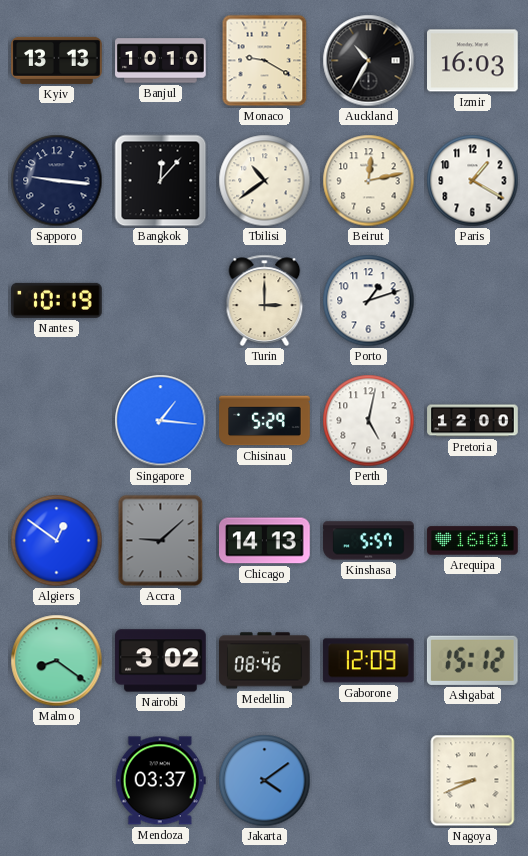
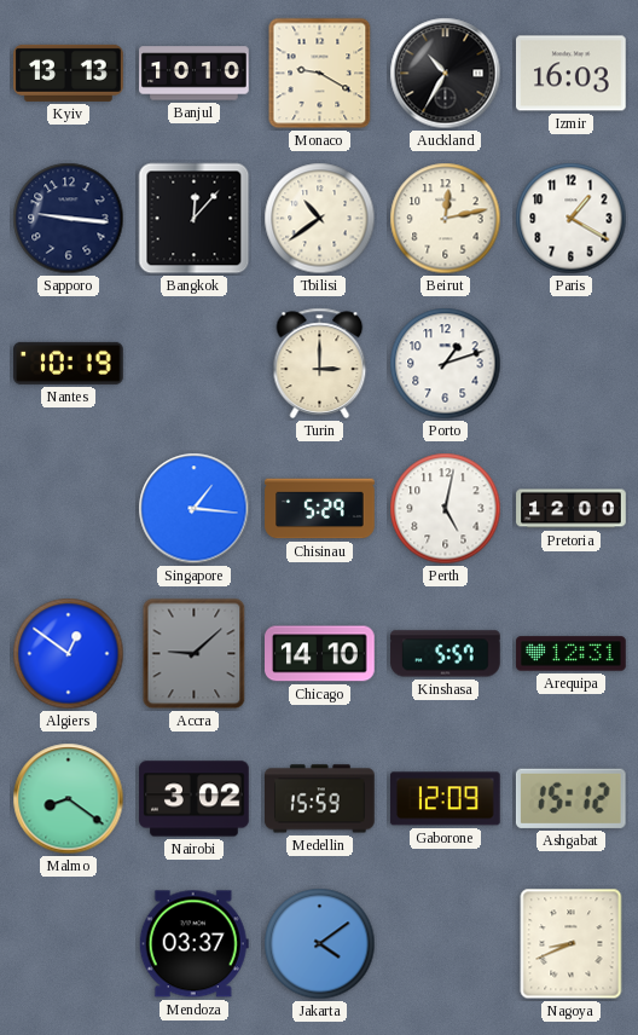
Chicago: 14:13 -> 14:10 (320, 654)
Arequipa: 16:01 -> 12:31 (572, 654)
Medellin: 08:46 -> 15:59 (320, 799)
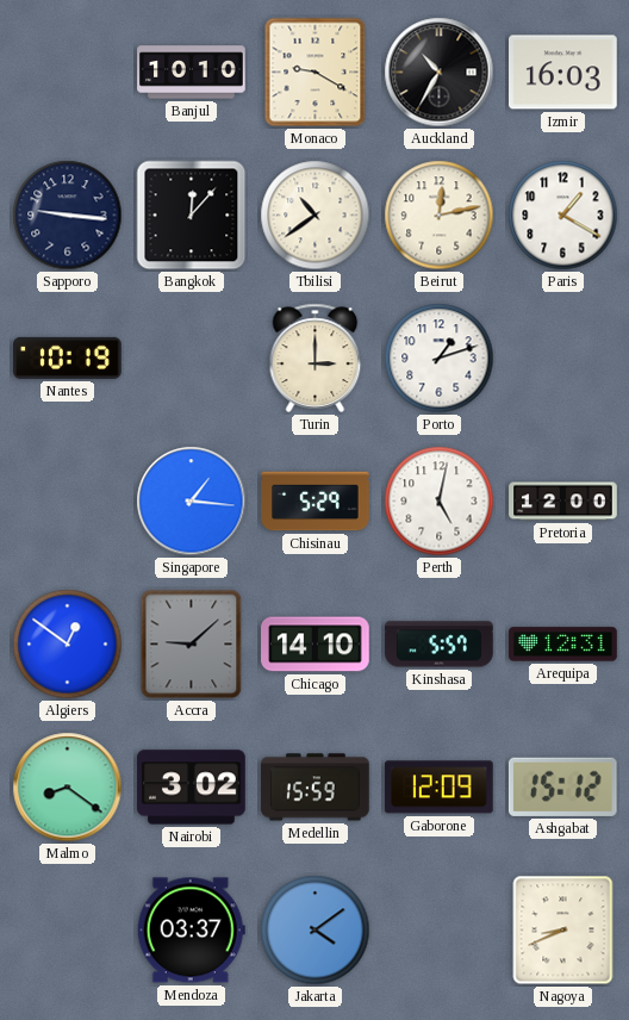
Kyiv: 13:13 -> none (69, 73)
